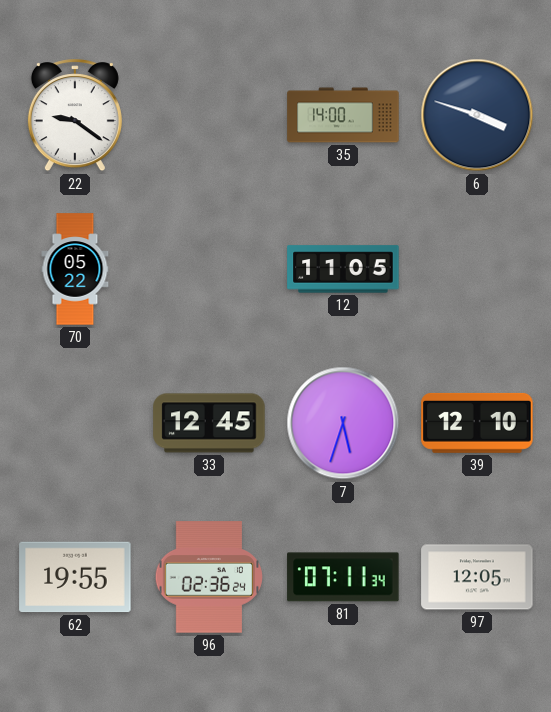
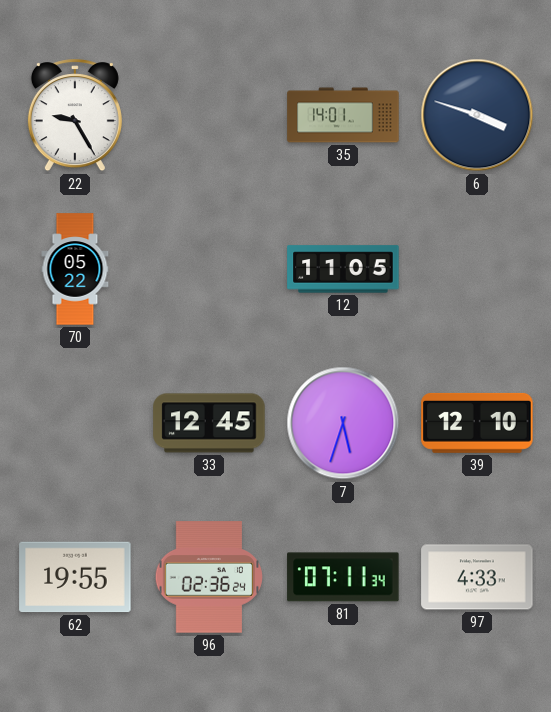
22: 9:21 -> 9:25 (75, 116)
35: 14:00 -> 14:01 (343, 115)
97: 12:05 -> 4:33 (477, 577)
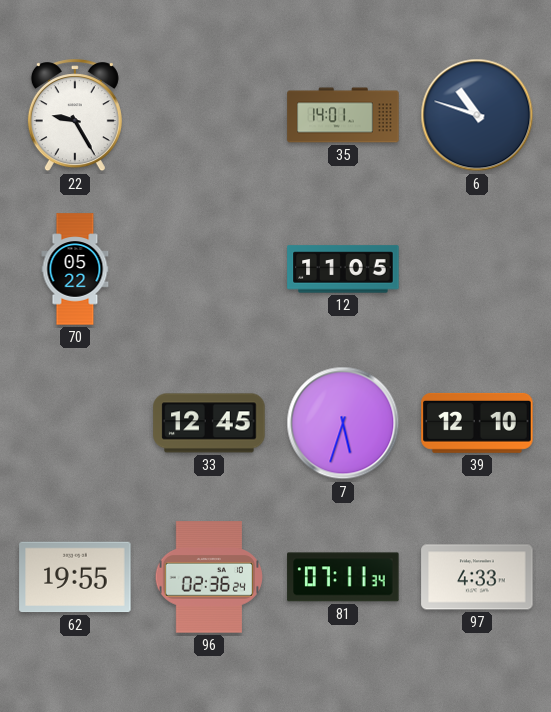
6: 3:48 -> 10:48 (477, 115)
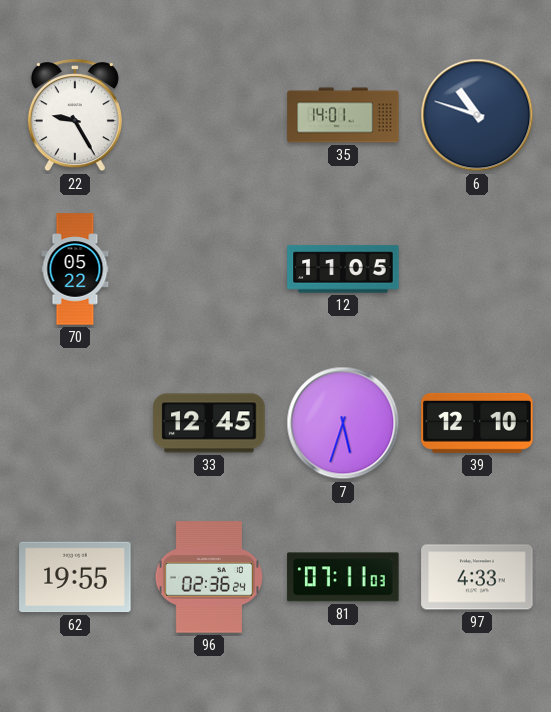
81: 07:11:34 -> 07:11:03 (343, 577)
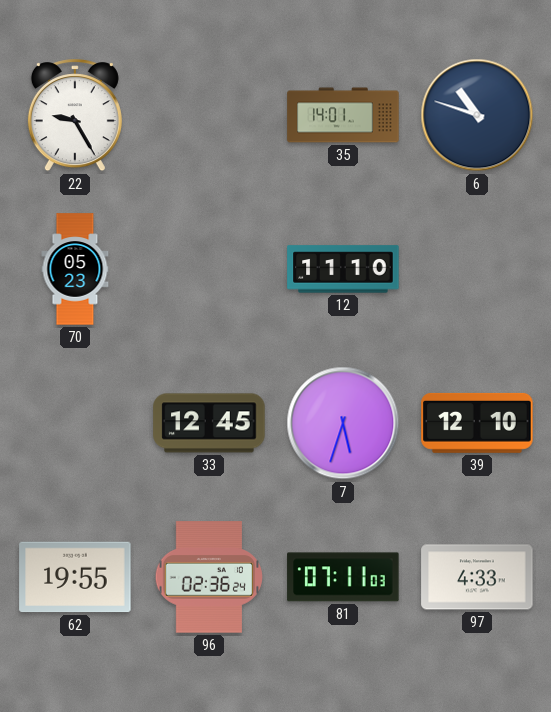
70: 05:22 -> 05:23 (75, 269)
12: 11:05 -> 11:10 (343, 269)
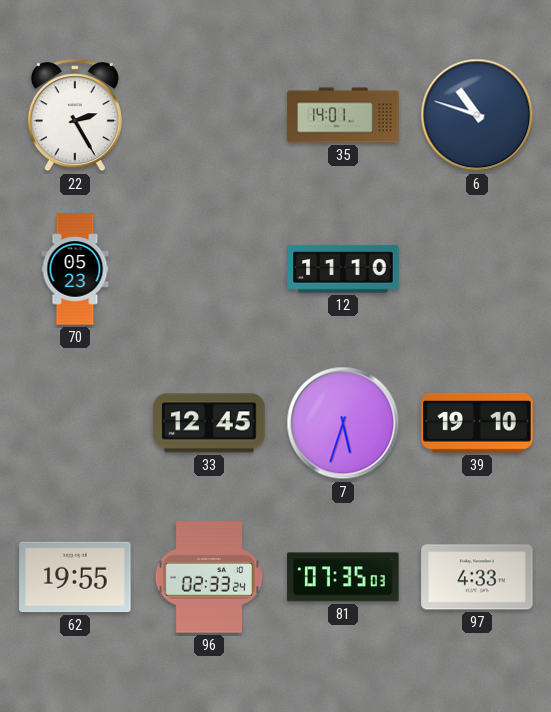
22: 9:25 -> 2:25 (75, 116)
39: 12:10 -> 19:10 (477, 423)
96: 02:36 -> 02:33 (209, 577)
81: 07:11 -> 07:35 (343, 577)
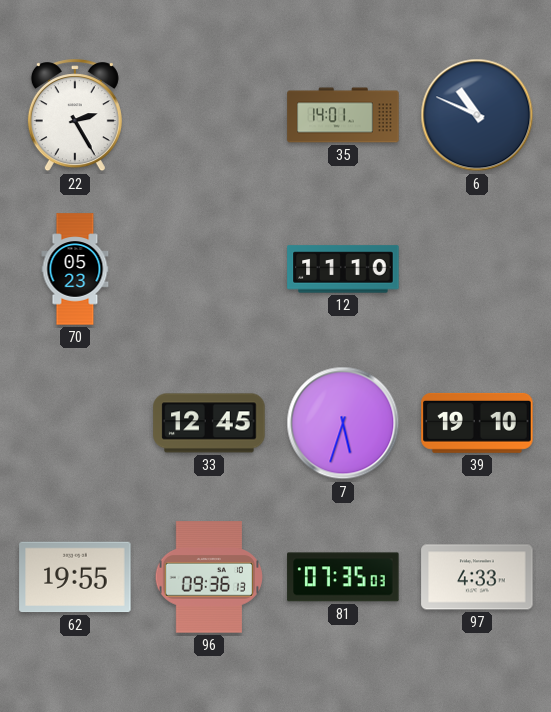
6: 10:48 -> 10:49 (477, 115)
96: 02:33 -> 09:36 (209, 577)
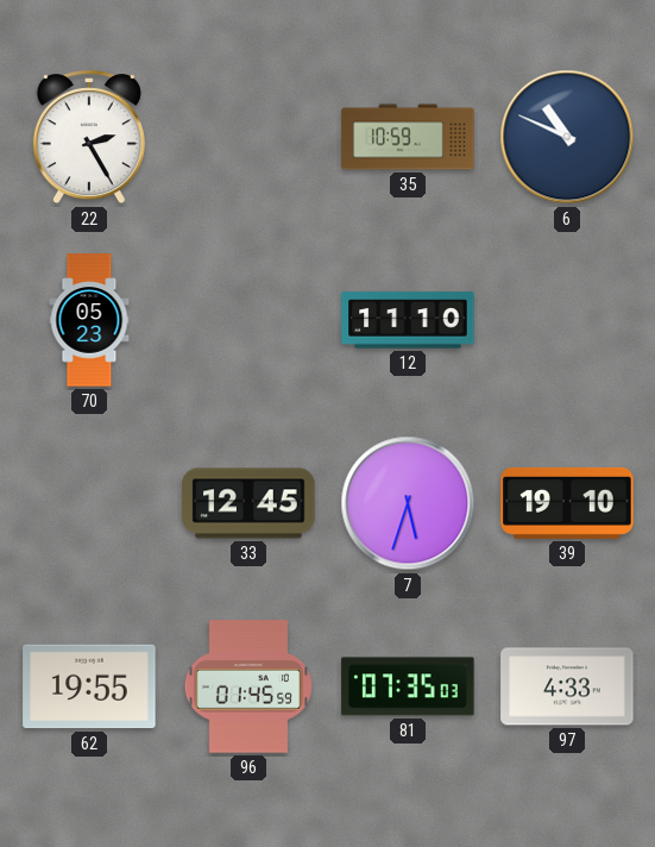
35: 14:01 -> 10:59 (408, 137)
96: 09:36 -> 01:45 (248, 686)
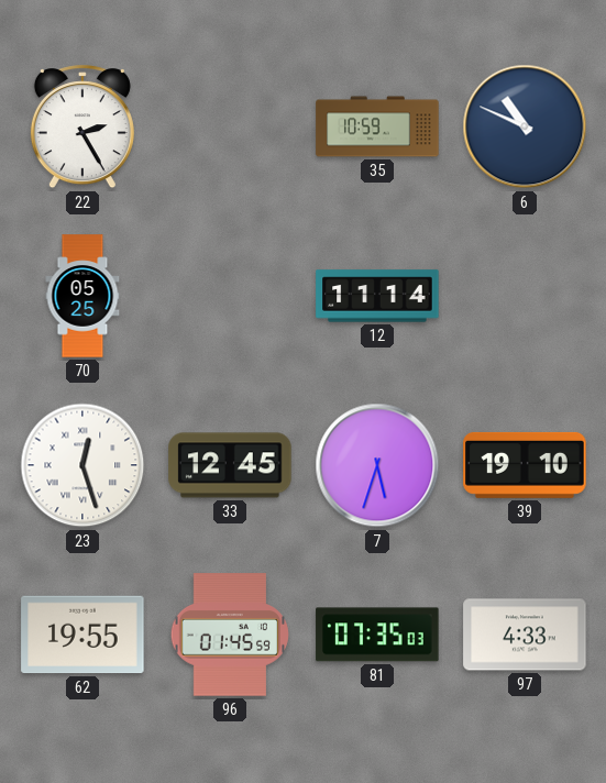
70: 05:23 -> 05:25 (82, 296)
12: 11:10 -> 11:14 (377, 296)
23: none -> 12:27 (82, 465)
